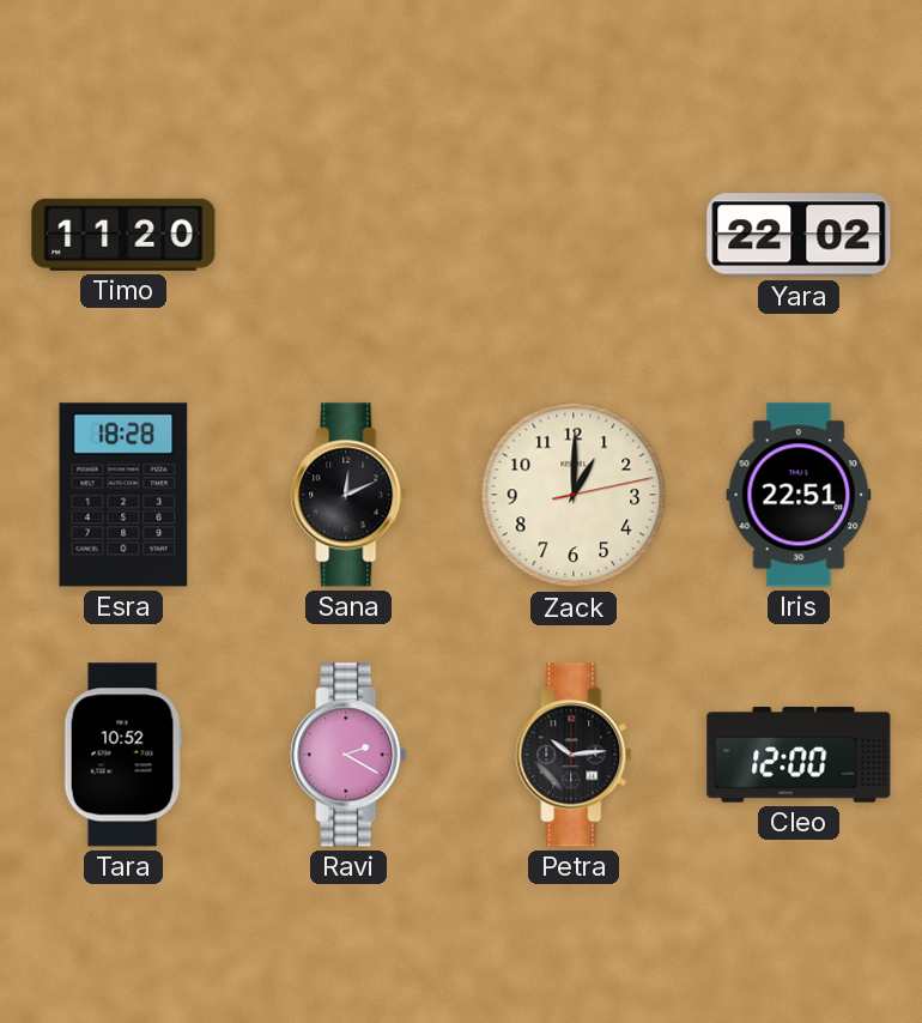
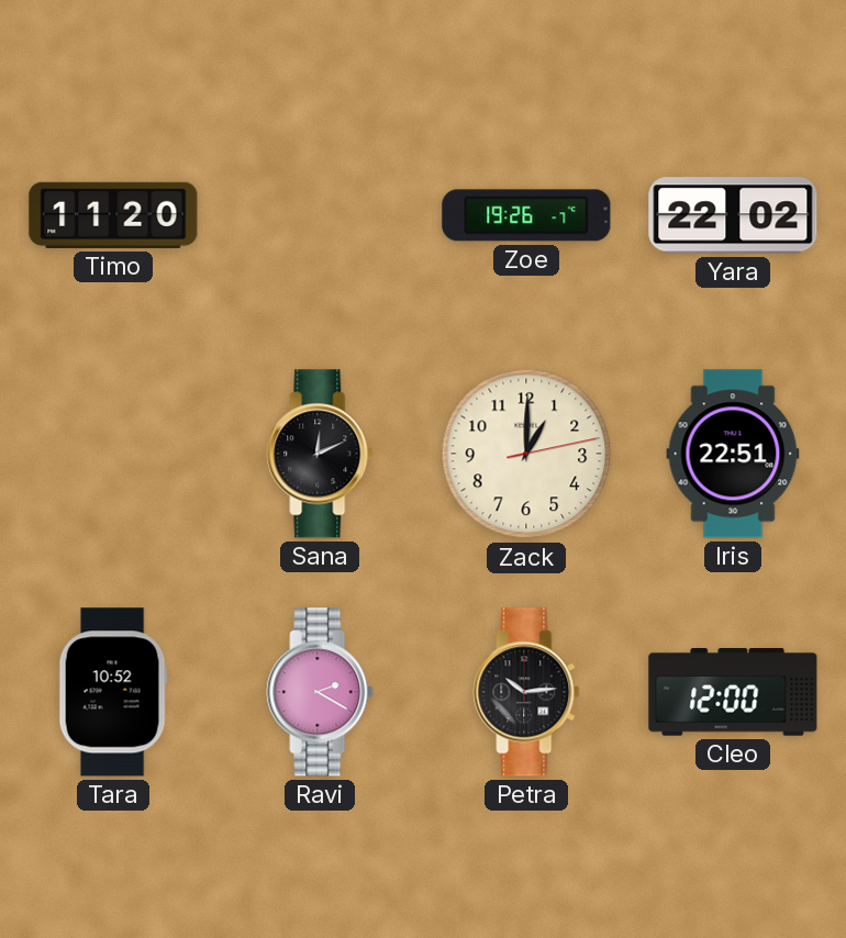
Zoe: none -> 19:26 (526, 215)
Esra: 18:28 -> none (123, 495)
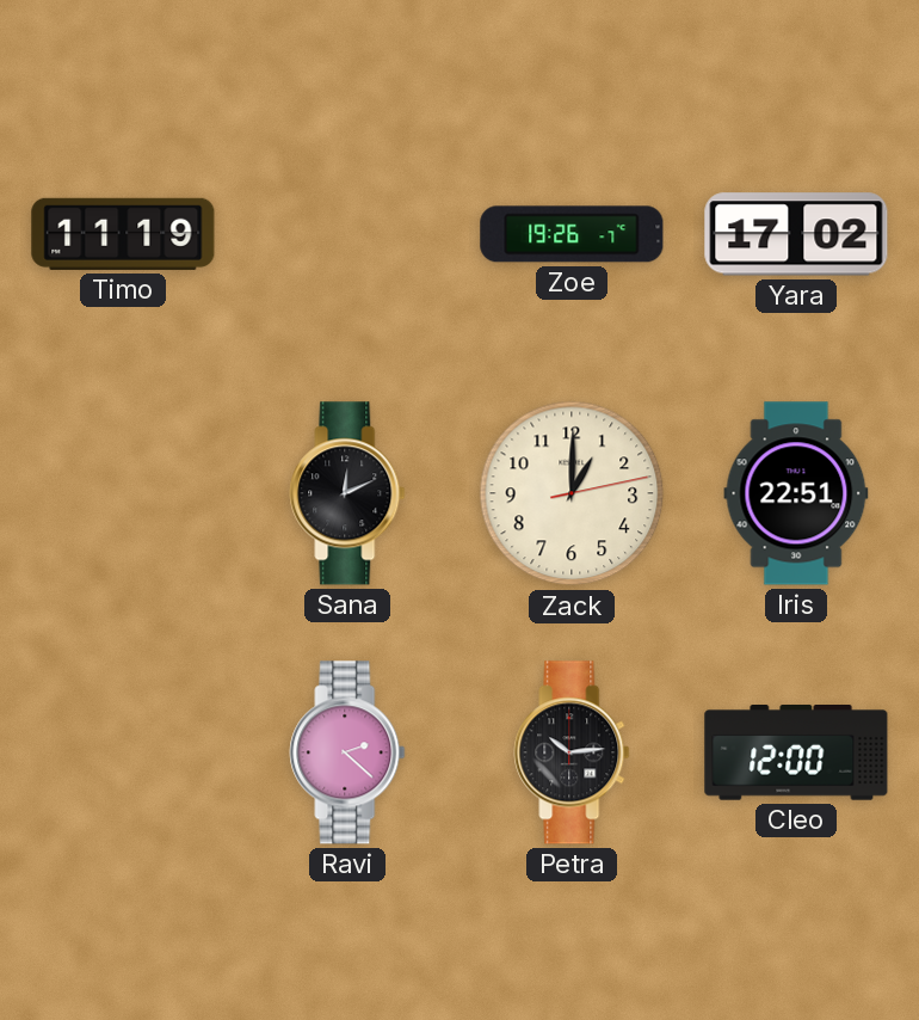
Timo: 11:20 -> 11:19 (123, 234)
Yara: 22:02 -> 17:02 (796, 234)
Tara: 10:52 -> none (113, 692)
Ravi: 2:20 -> 2:22 (347, 752)
